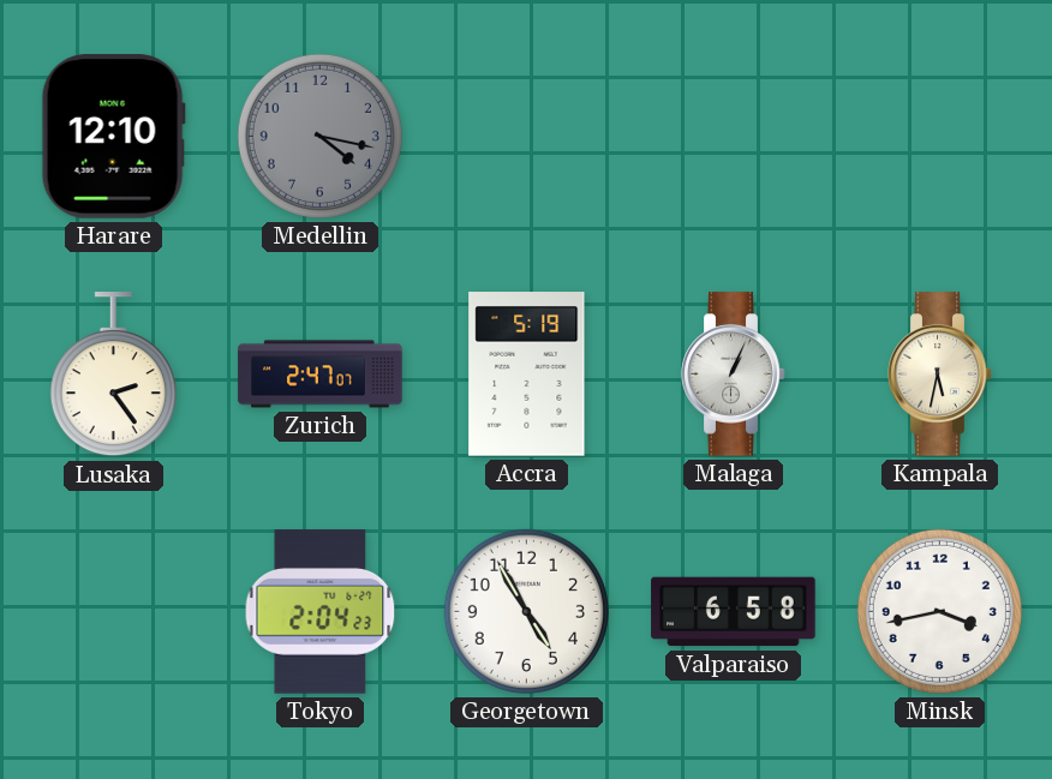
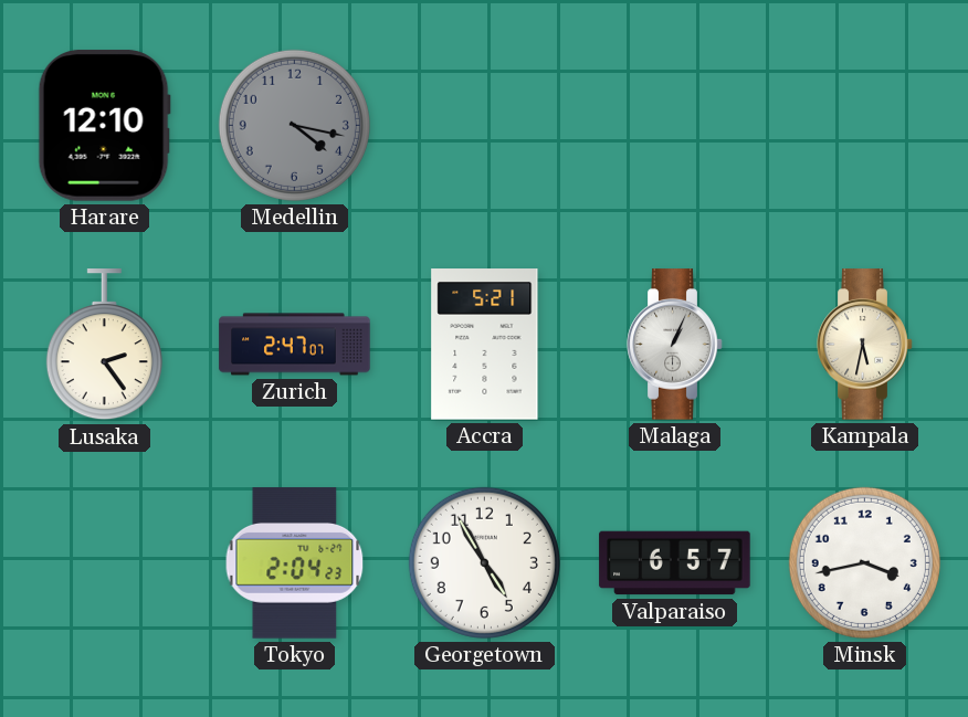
Accra: 5:19 -> 5:21 (485, 345)
Valparaiso: 6:58 -> 6:57 (675, 563)
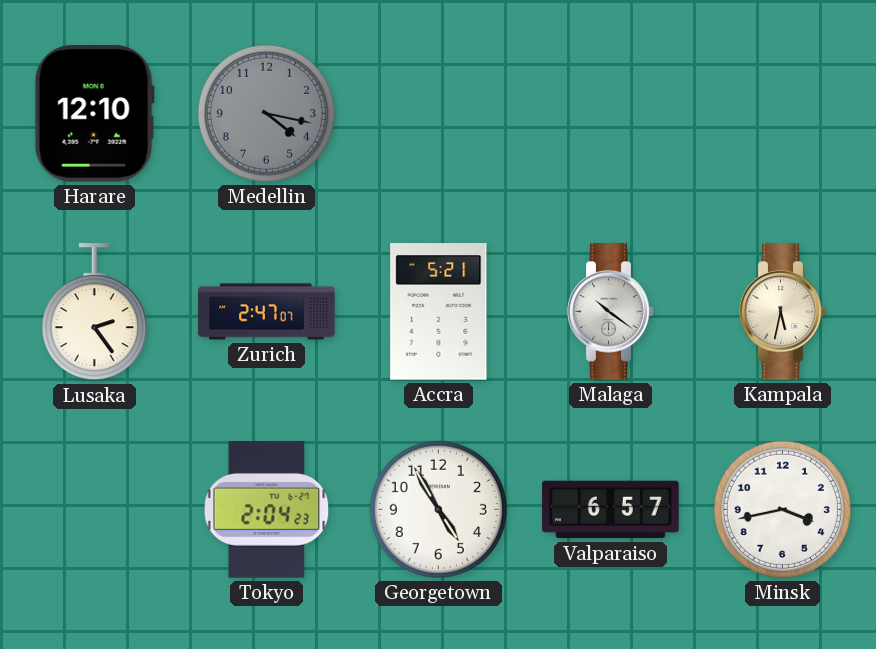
Malaga: 1:04 -> 10:21 (611, 312)
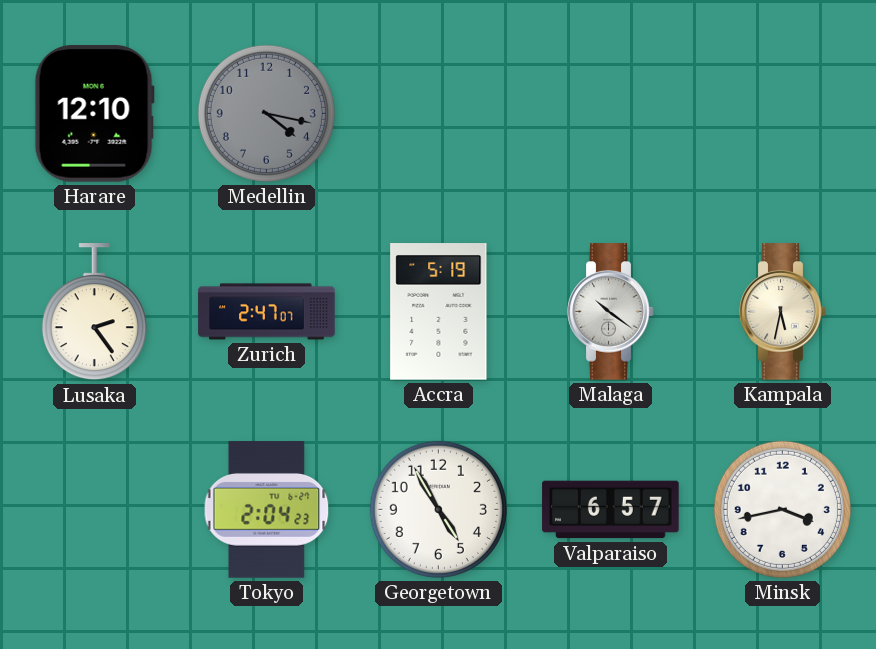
Accra: 5:21 -> 5:19 (439, 312)
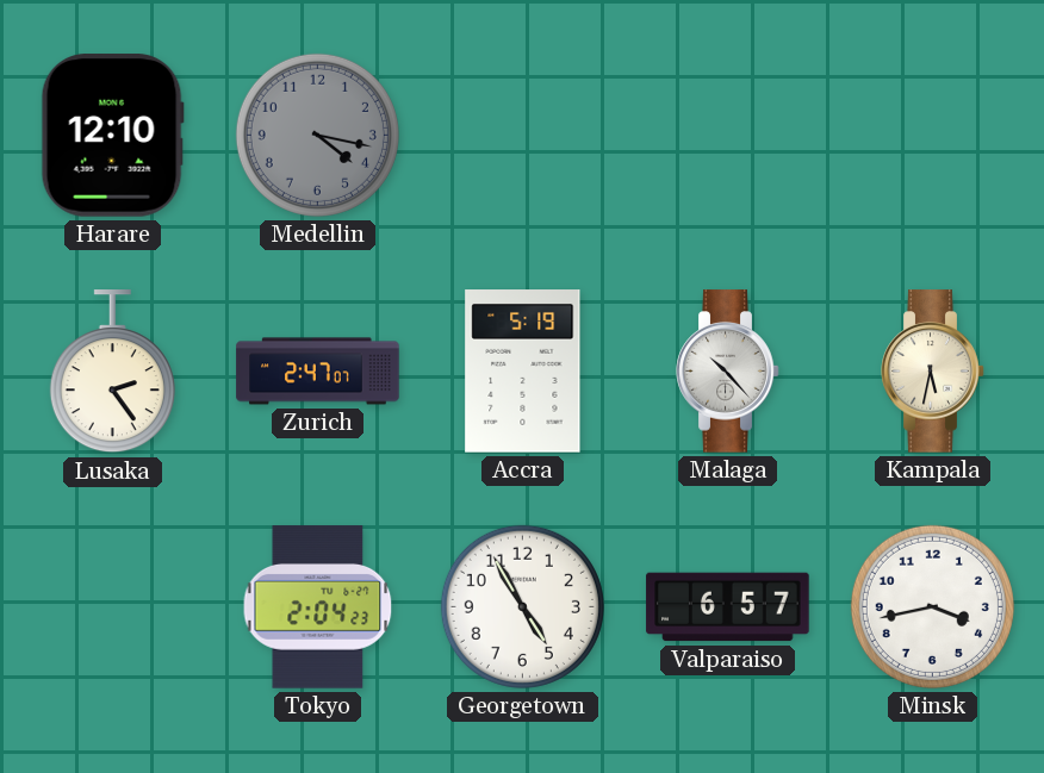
Malaga: 10:21 -> 10:23 (728, 372)
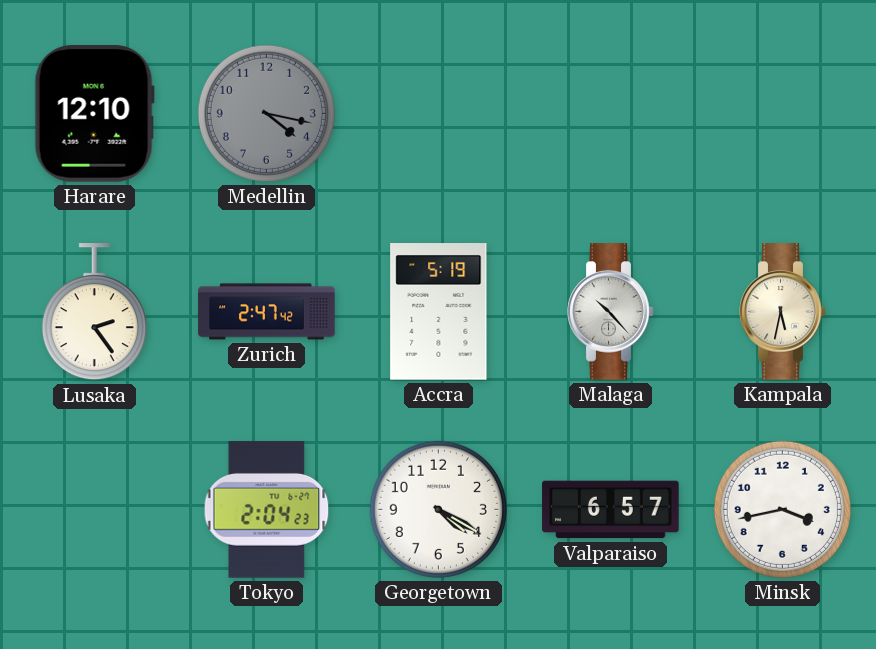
Zurich: 2:47:07 -> 2:47:42 (267, 312)
Georgetown: 4:55 -> 4:20 (438, 509)
